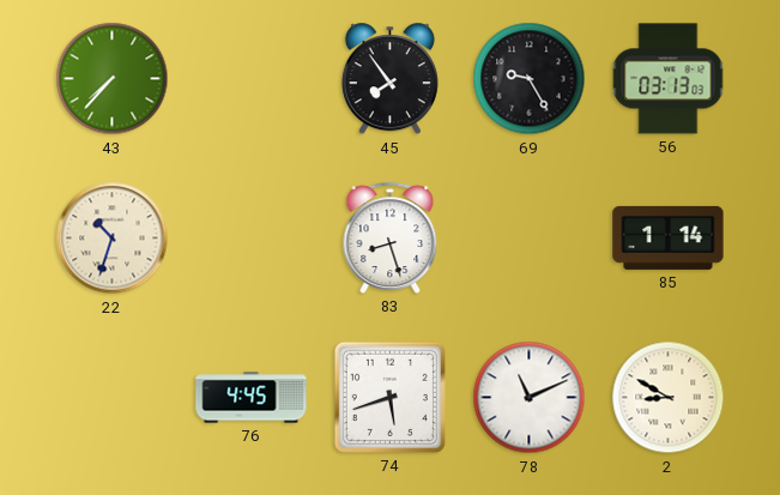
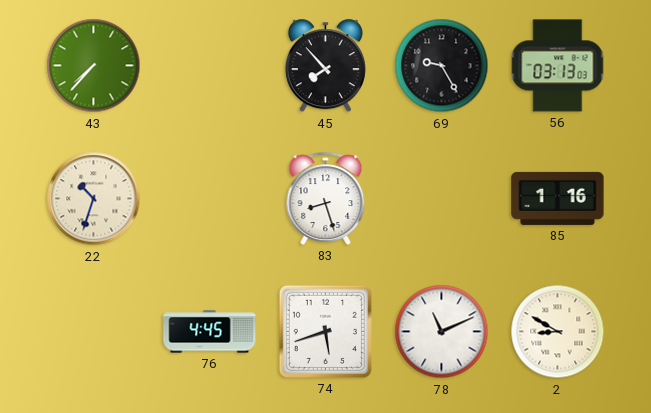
45: 7:54 -> 7:53 (325, 66)
85: 1:14 -> 1:16 (558, 198)
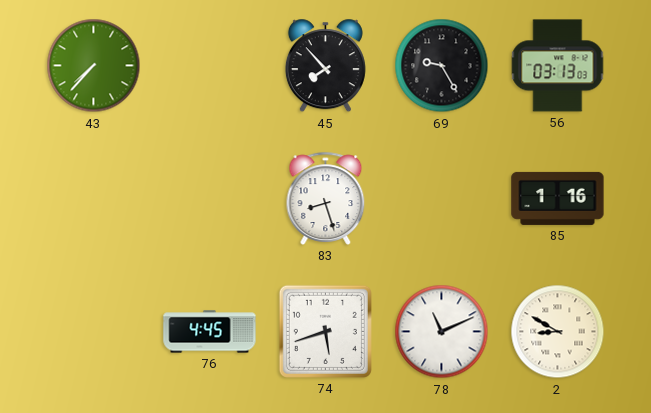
22: 10:33 -> none (94, 199)
